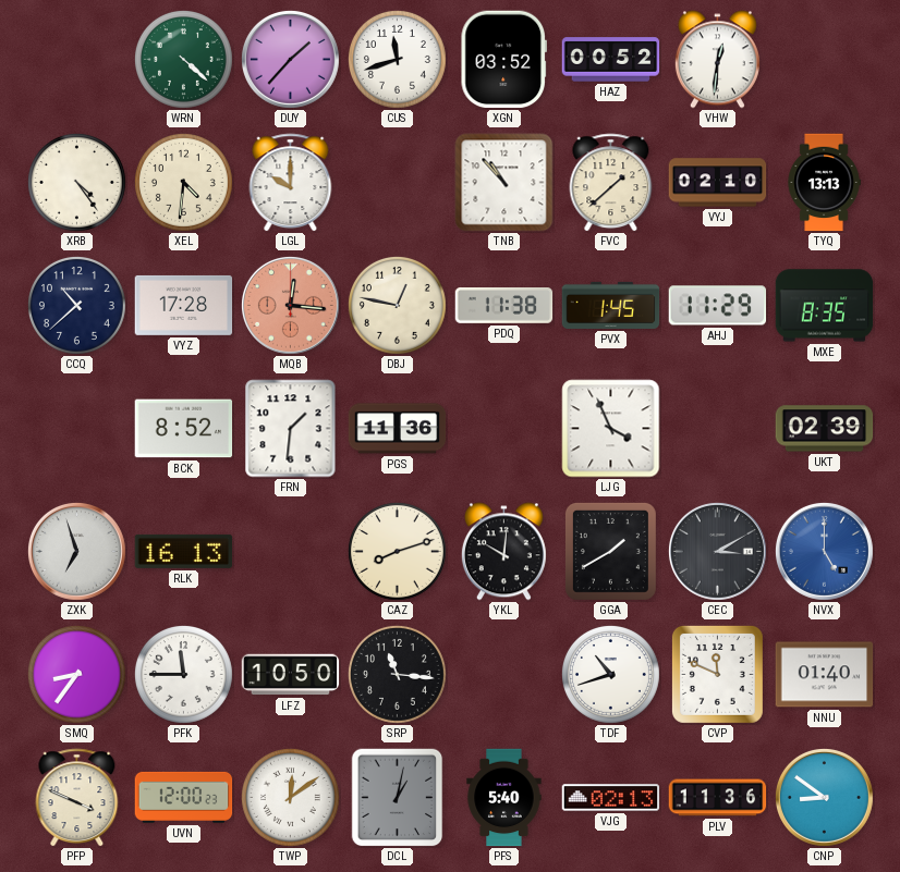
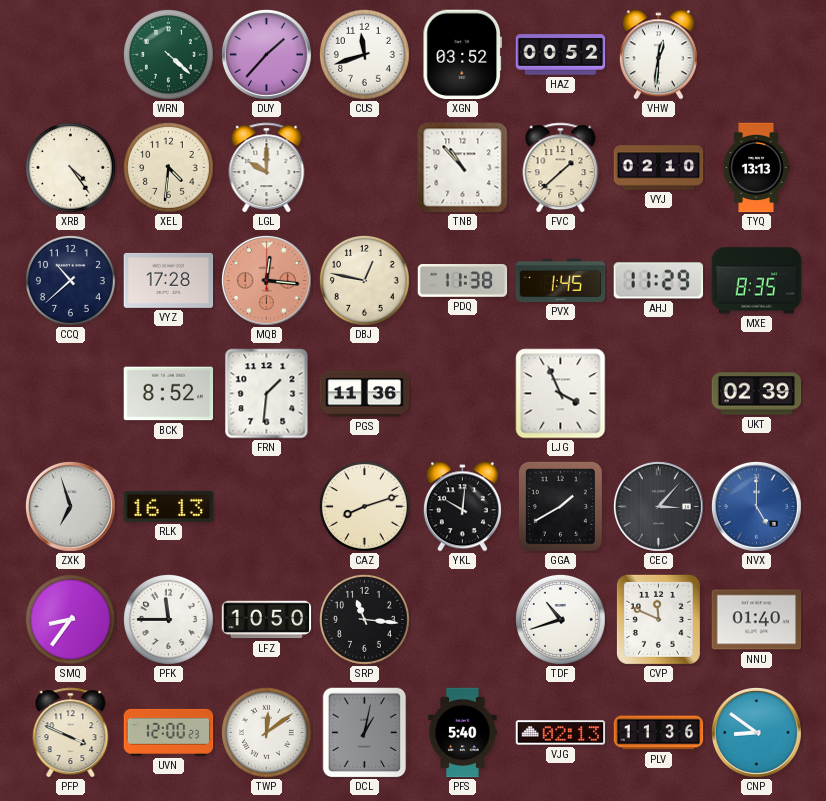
CEC: 3:10 -> 3:07 (658, 506)
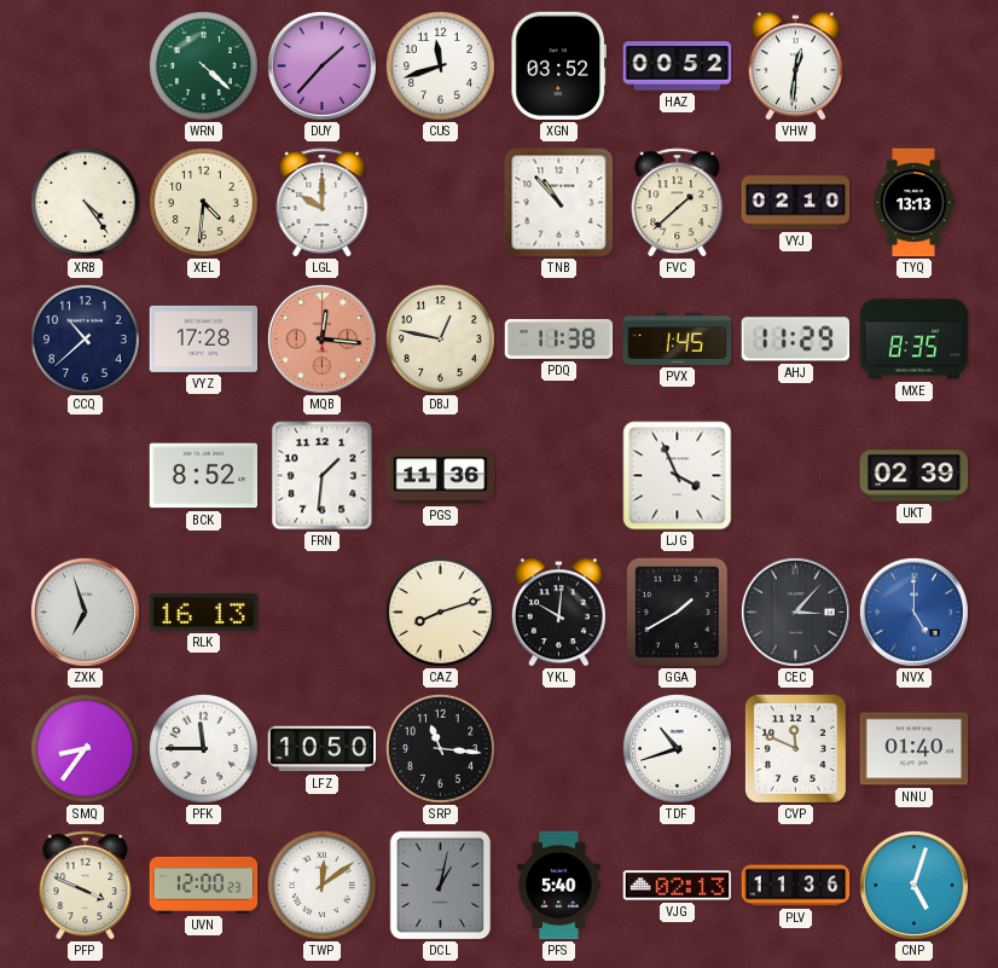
CNP: 8:51 -> 5:03 (913, 885)
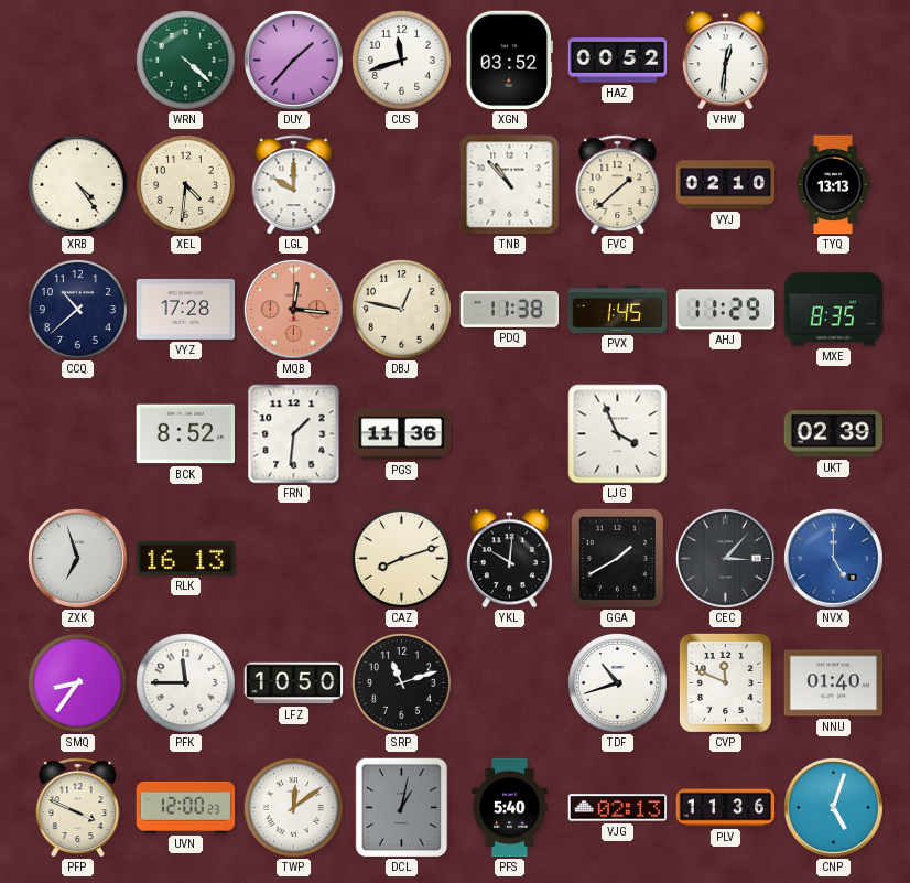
SRP: 11:16 -> 11:12 (401, 682)
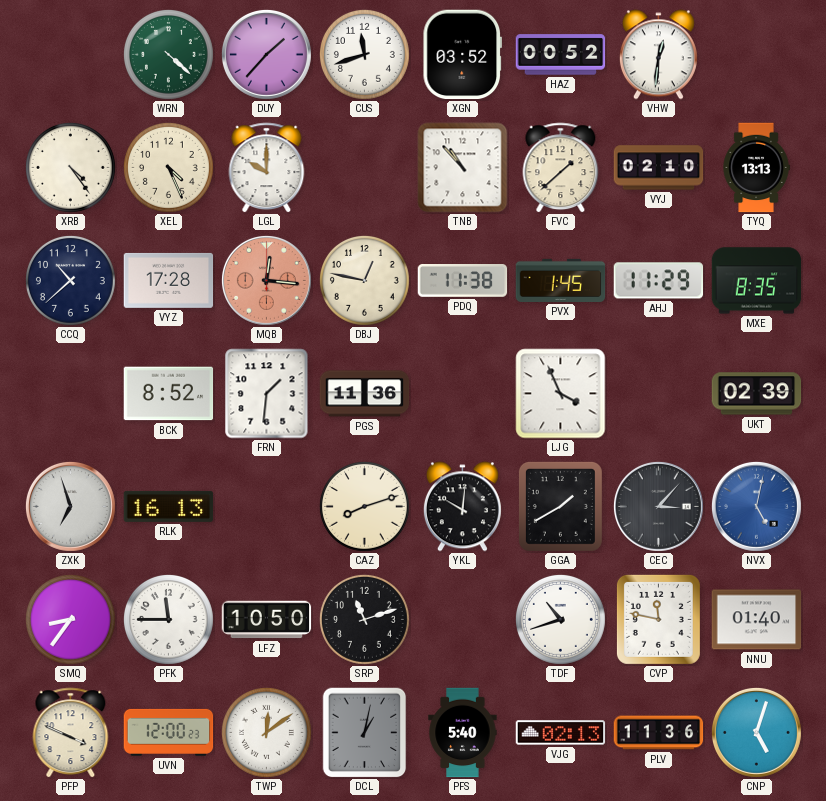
XEL: 4:31 -> 4:26 (168, 167)
NVX: 5:00 -> 5:02 (756, 506)
CVP: 11:49 -> 11:47 (658, 619)
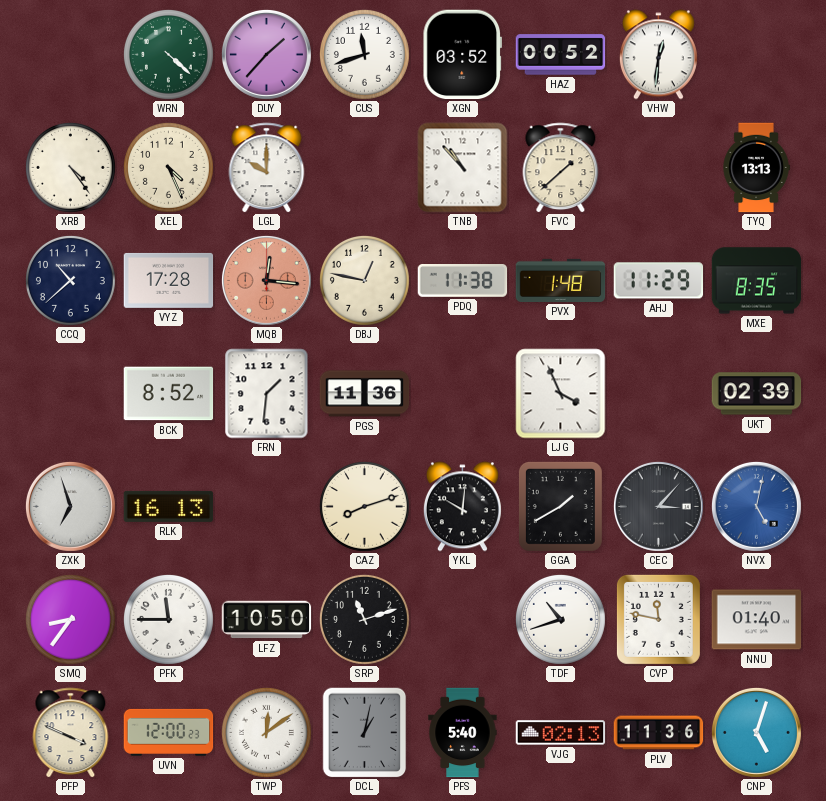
VYJ: 02:10 -> none (659, 168)
PVX: 1:45 -> 1:48 (561, 280)
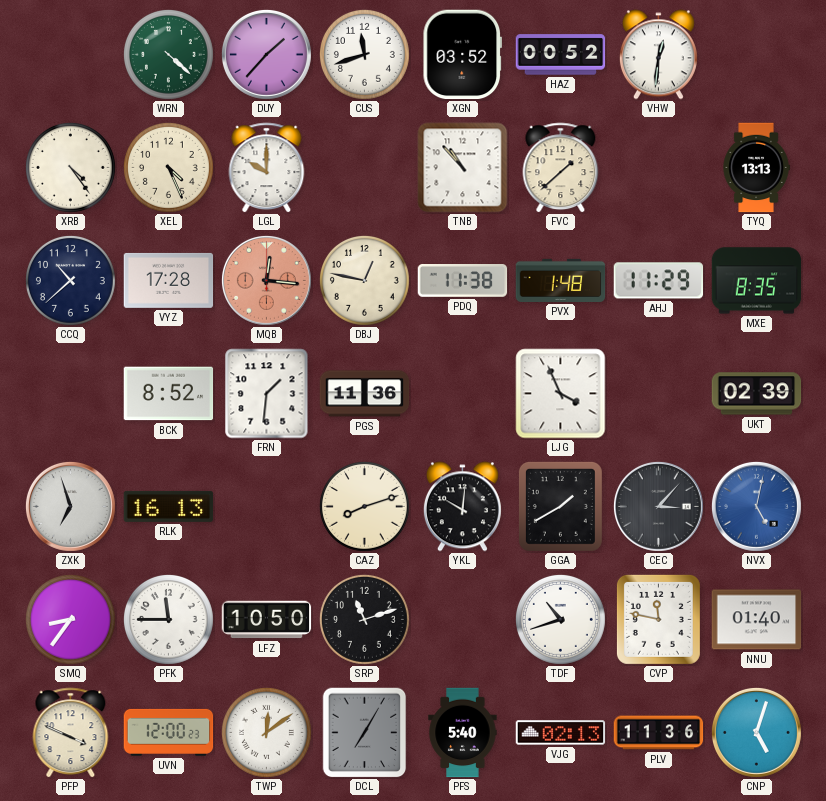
DCL: 1:02 -> 7:05 (365, 733)
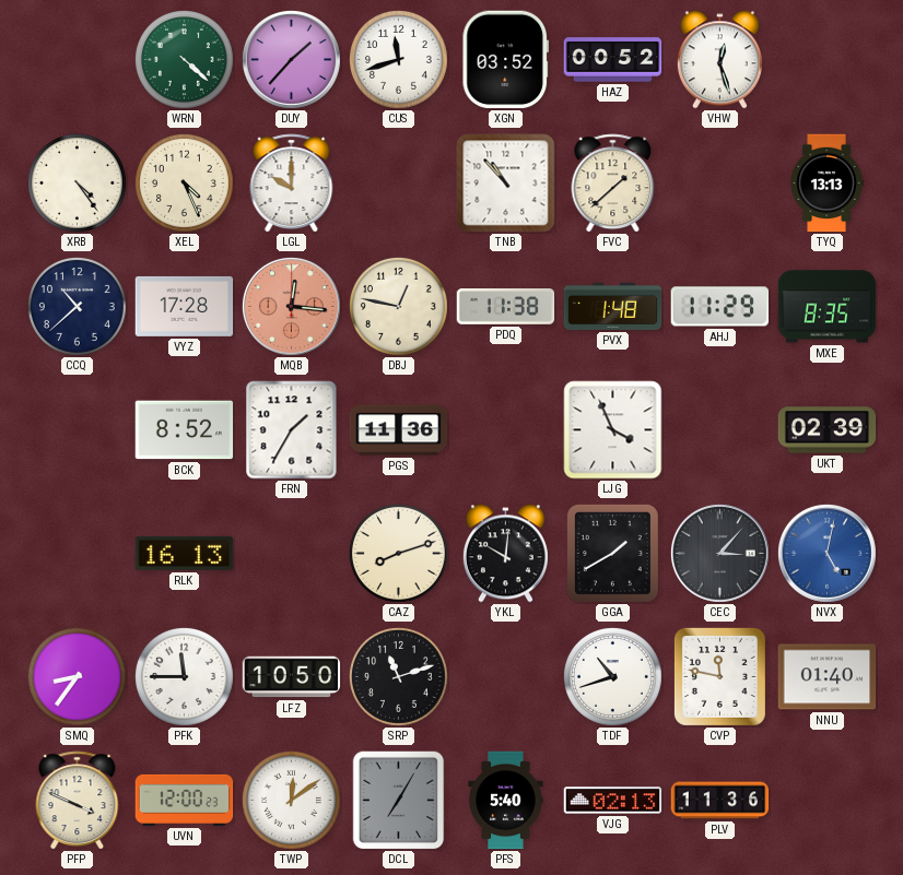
VHW: 12:31 -> 12:27 (719, 60)
FRN: 1:31 -> 1:35 (292, 430)
ZXK: 6:57 -> none (70, 506)
CNP: 5:03 -> none (756, 732)
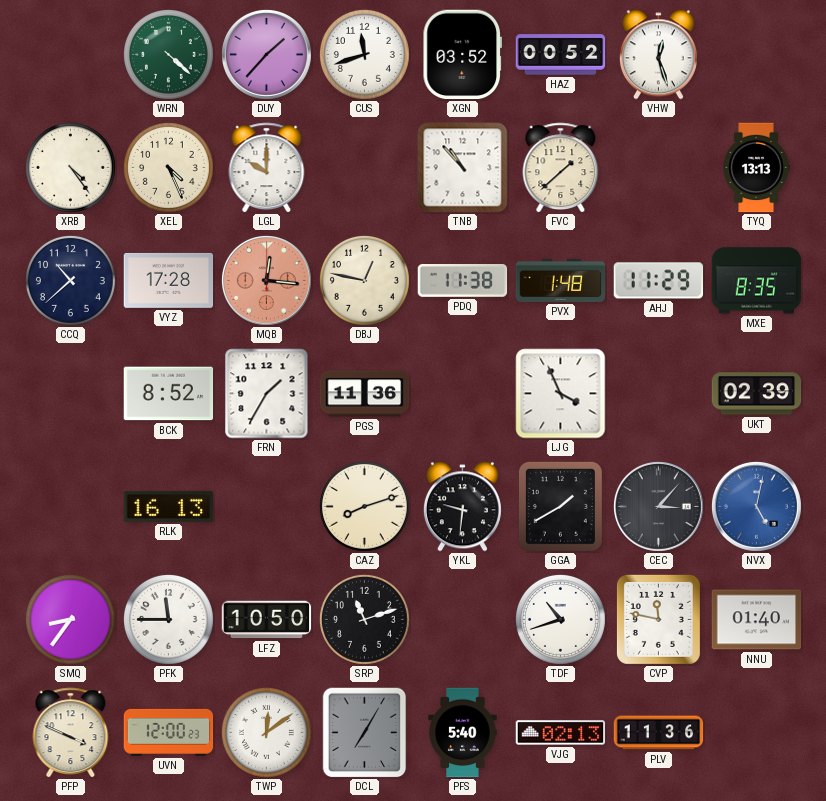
YKL: 10:01 -> 9:31 (462, 507)
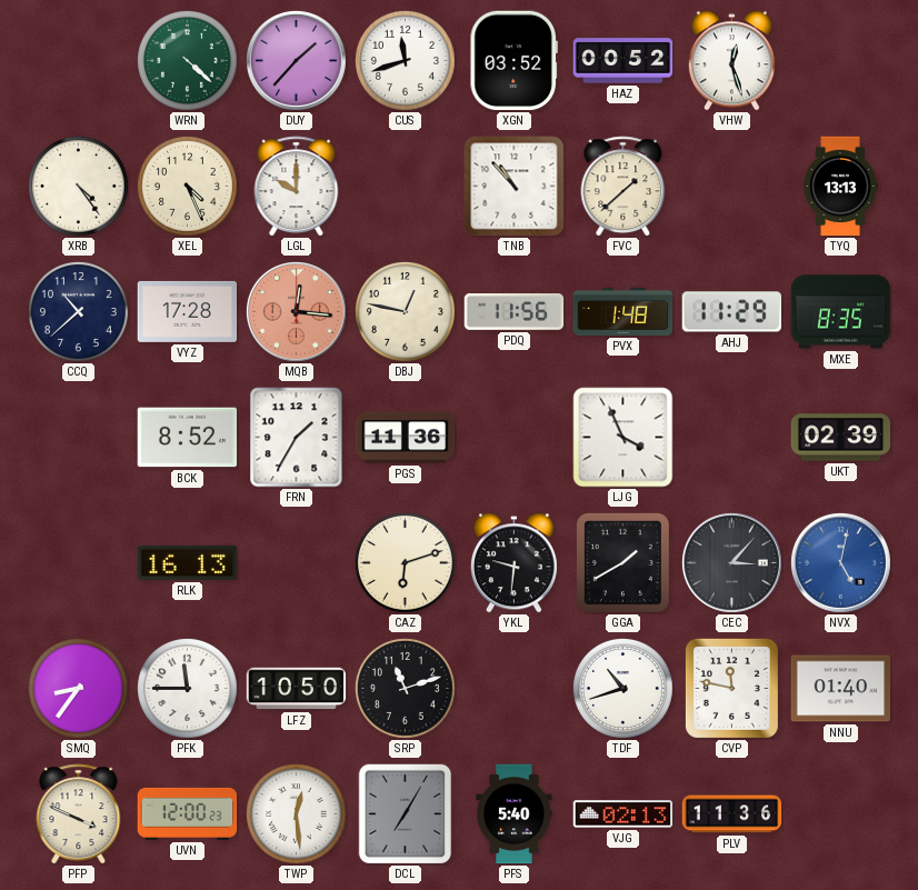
PDQ: 11:38 -> 11:56 (515, 312)
CAZ: 8:12 -> 6:12 (405, 562)
TWP: 12:09 -> 12:29 (296, 813)
